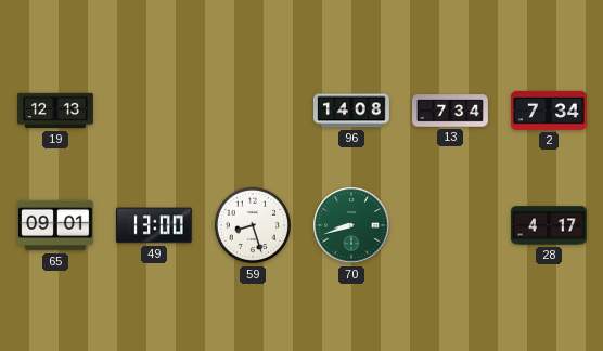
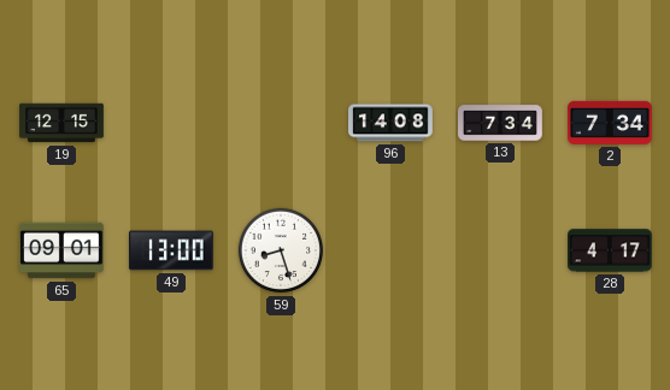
19: 12:13 -> 12:15 (61, 123)
70: 8:42 -> none (351, 225)
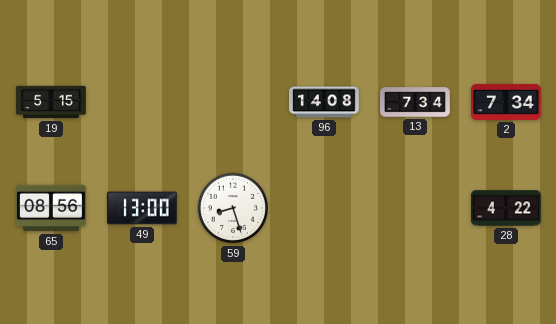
19: 12:15 -> 5:15 (51, 102)
65: 09:01 -> 08:56 (52, 208)
28: 4:17 -> 4:22 (507, 208)
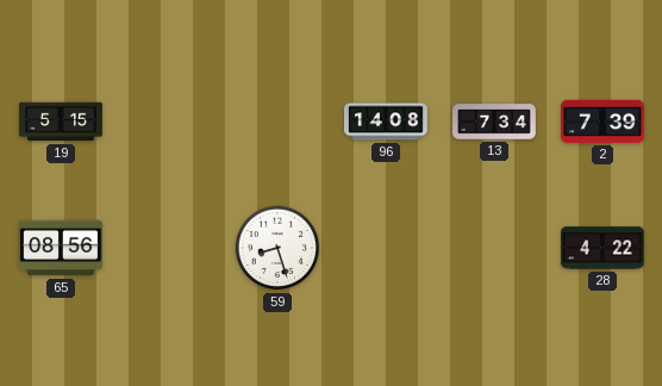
2: 7:34 -> 7:39 (604, 122)
49: 13:00 -> none (143, 208)
